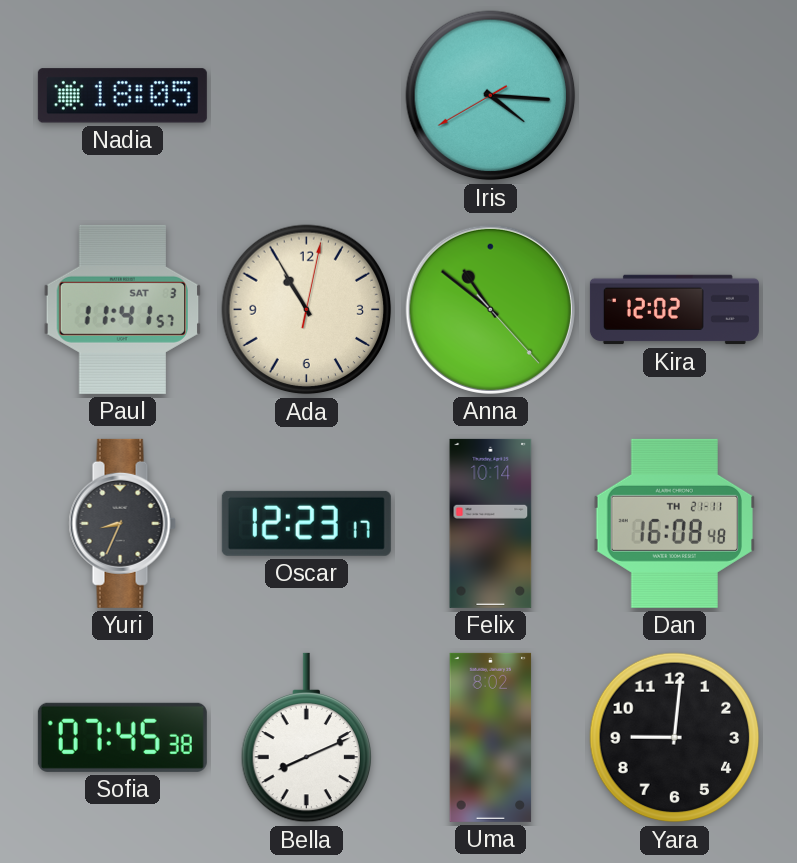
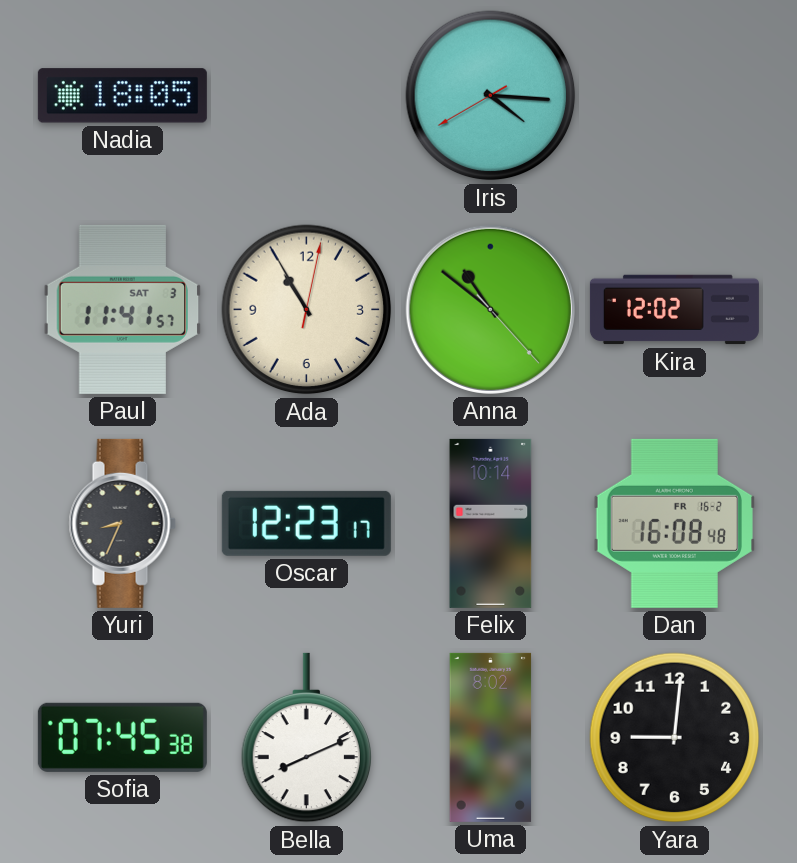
Dan date: TH 21-11 -> FR 16-2 (675, 523)
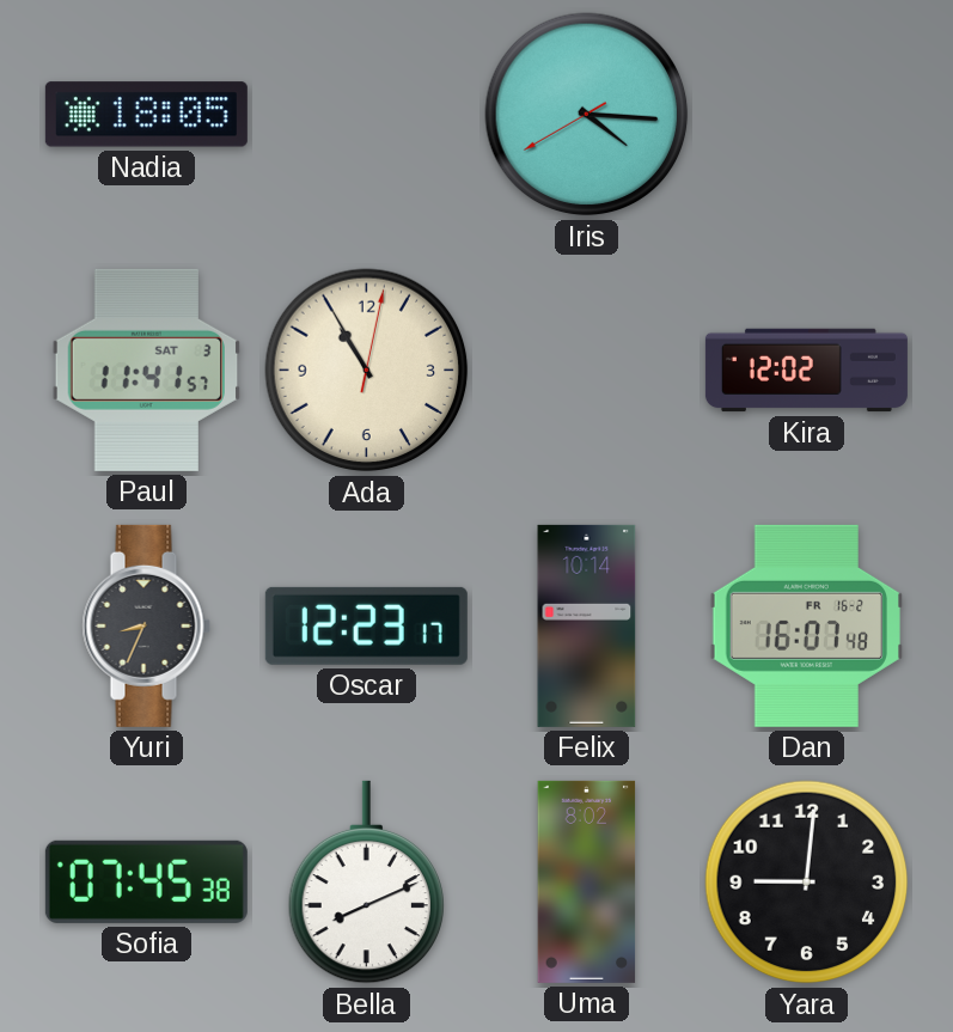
Anna: 10:51 -> none (490, 309)
Dan: 16:08 -> 16:07 (807, 625)
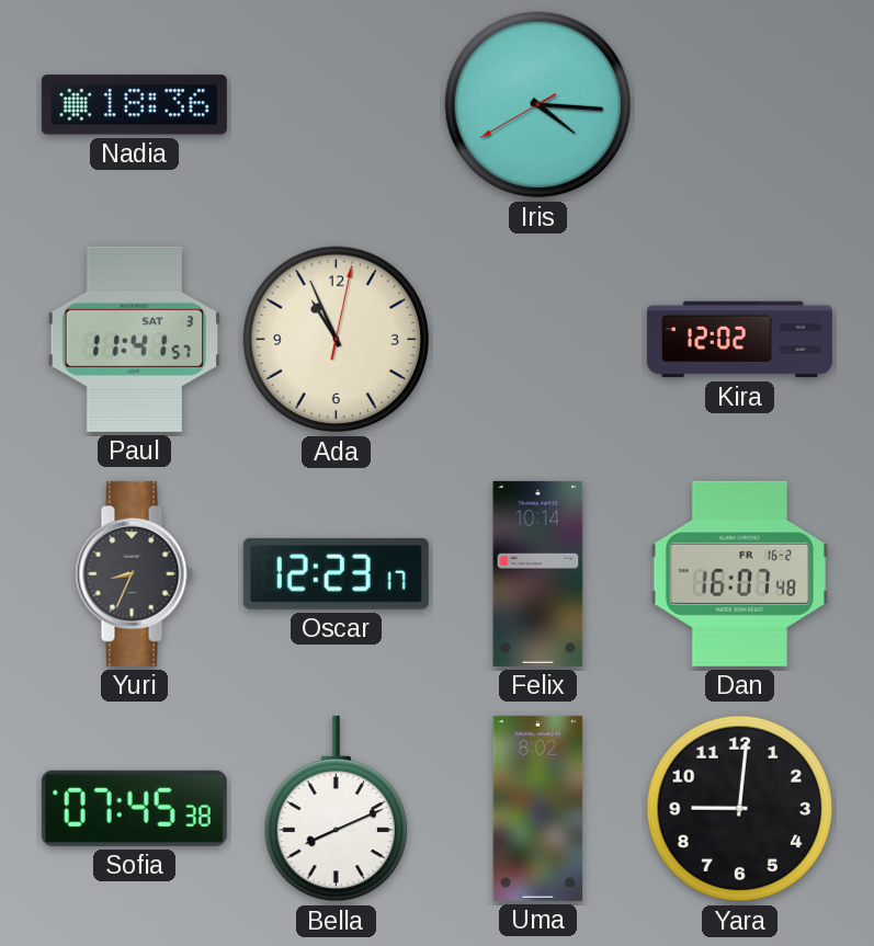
Nadia: 18:05 -> 18:36 (134, 105)
Ada: 10:55 -> 10:56 (337, 340)
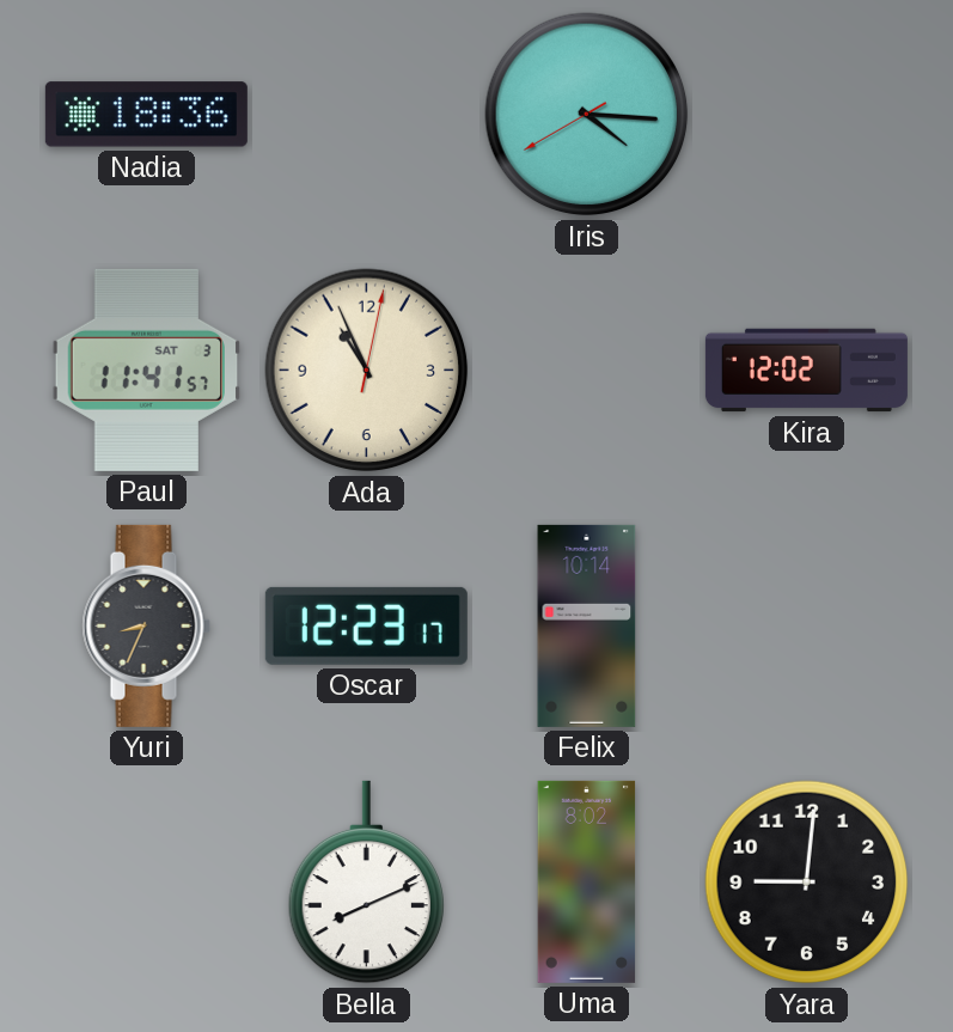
Dan: 16:07 -> none (740, 573)
Sofia: 07:45 -> none (134, 808)
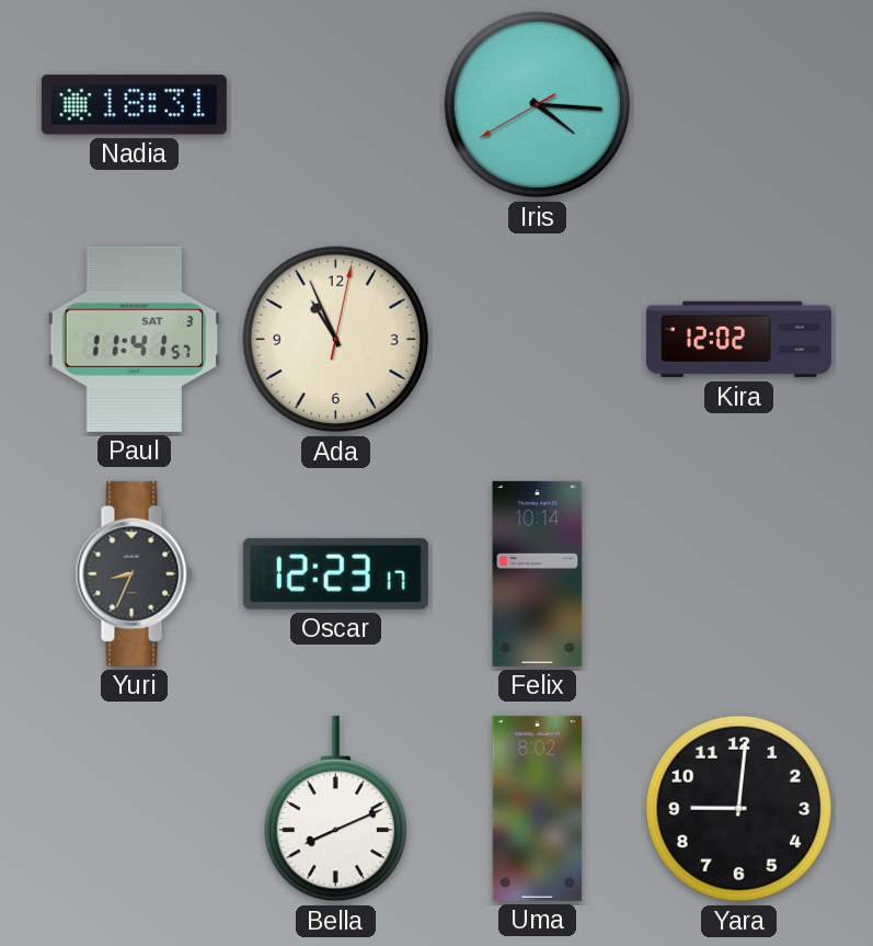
Nadia: 18:36 -> 18:31 (134, 105)
